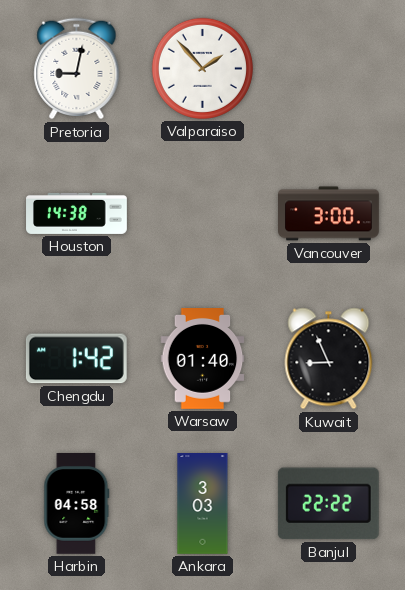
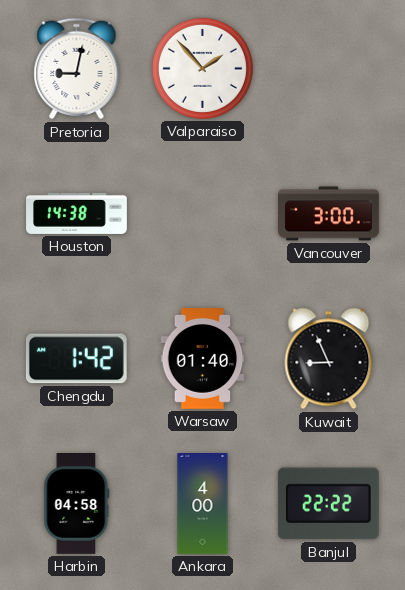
Ankara: 3:03 -> 4:00 (203, 504)
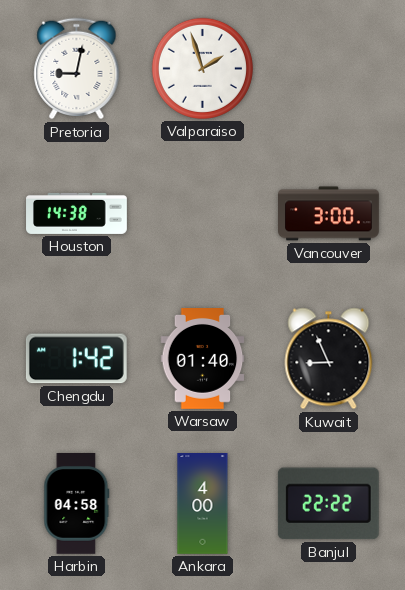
Valparaiso: 1:53 -> 1:57 (202, 68)
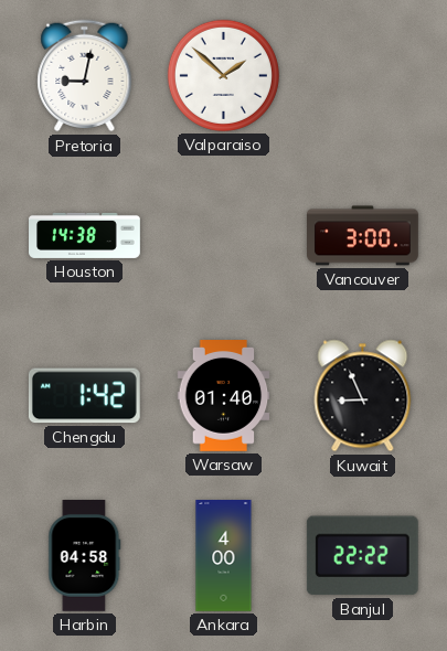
Valparaiso: 1:57 -> 1:52 (223, 75)
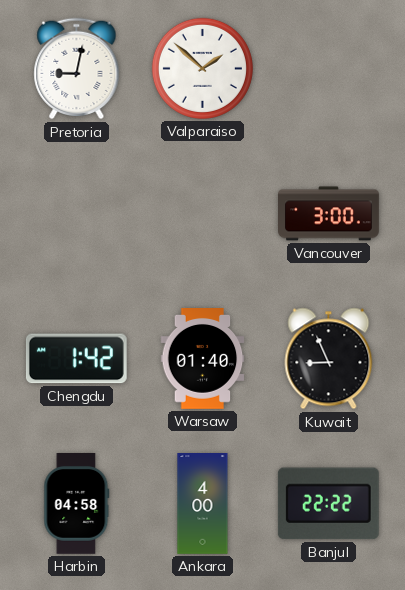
Houston: 14:38 -> none (85, 235)
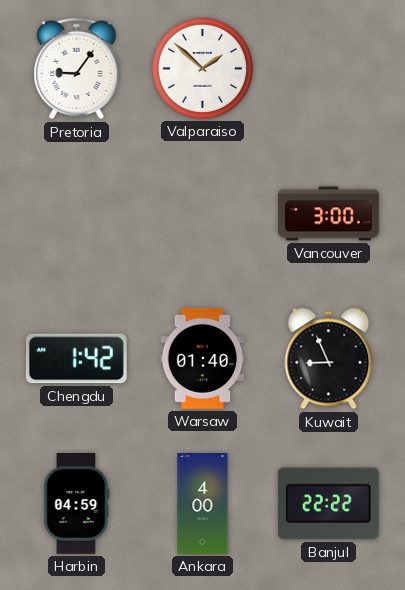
Pretoria: 9:02 -> 9:06 (77, 69)
Harbin: 04:58 -> 04:59 (77, 504)
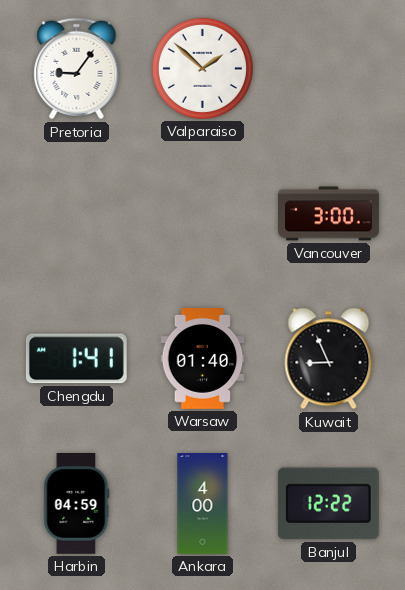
Chengdu: 1:42 -> 1:41 (76, 359)
Banjul: 22:22 -> 12:22 (328, 504)
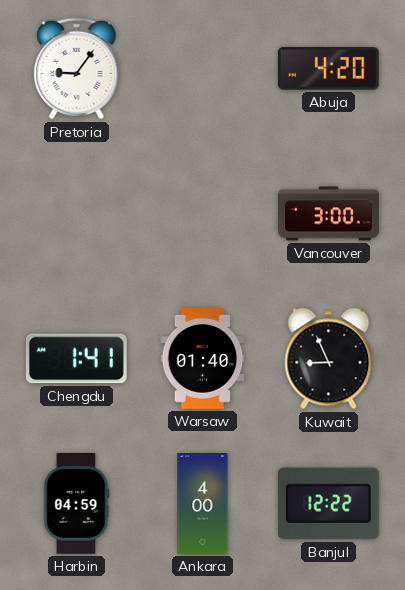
Valparaiso: 1:52 -> none (202, 68)
Abuja: none -> 4:20 (328, 69)
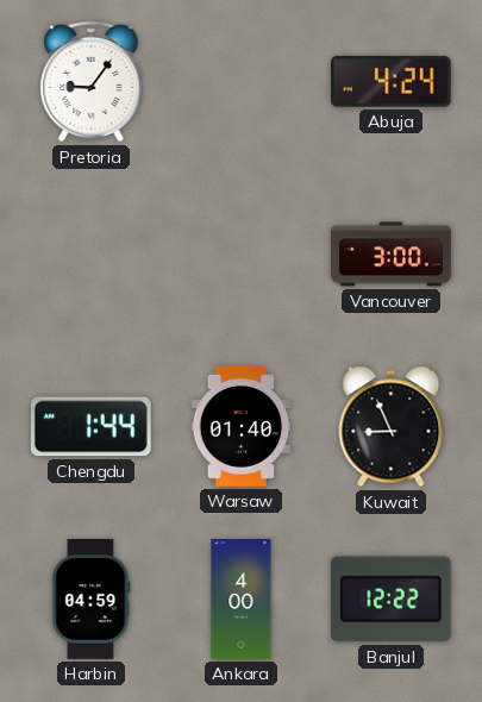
Abuja: 4:20 -> 4:24 (390, 82)
Chengdu: 1:41 -> 1:44 (90, 427)
